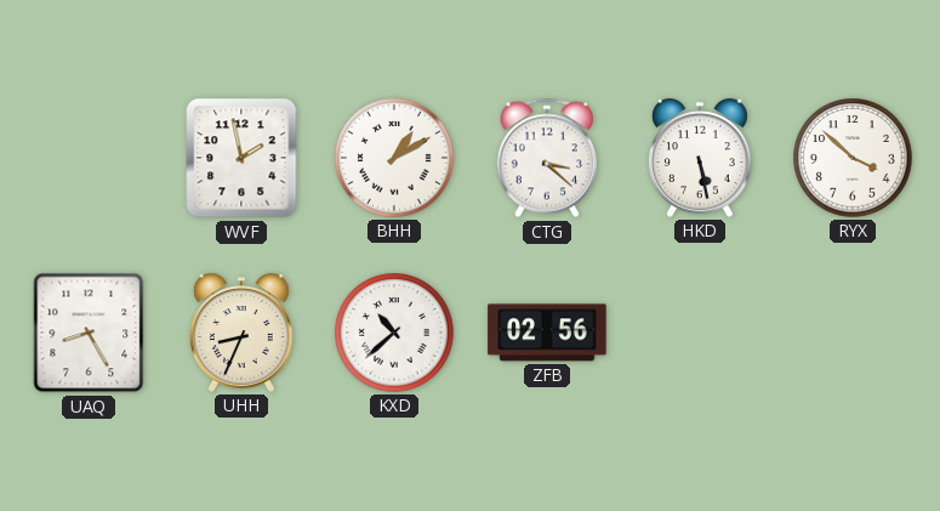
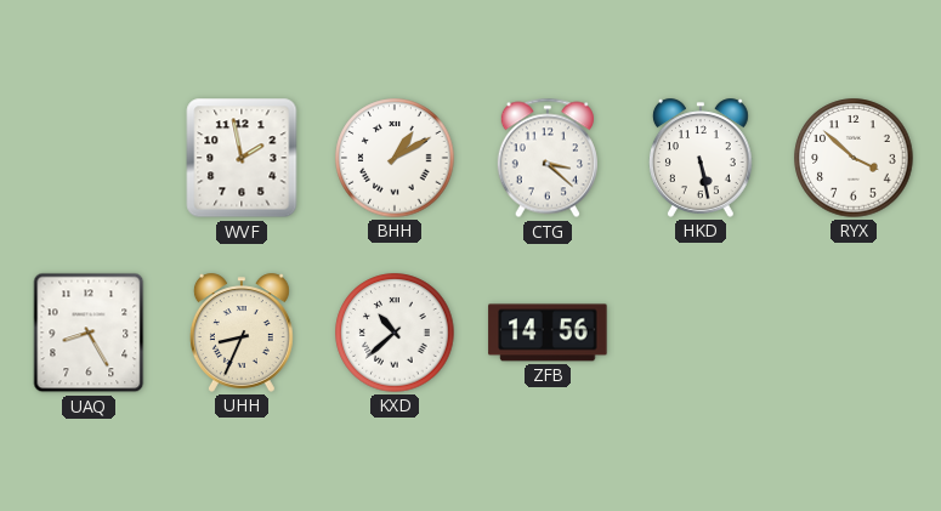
ZFB: 02:56 -> 14:56 (548, 333)
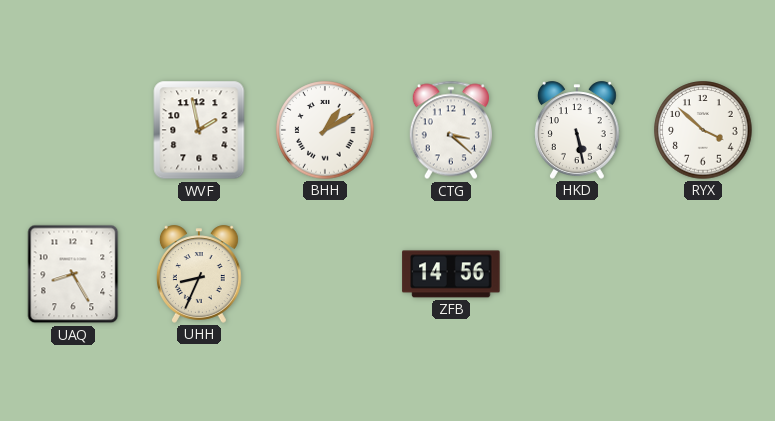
KXD: 10:38 -> none (395, 333)
